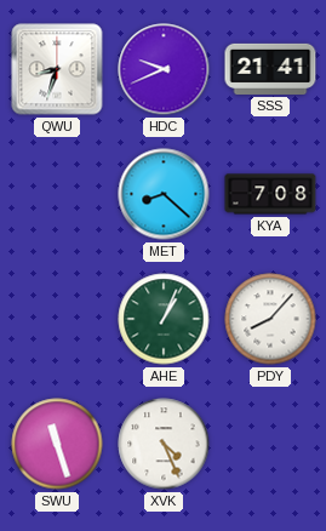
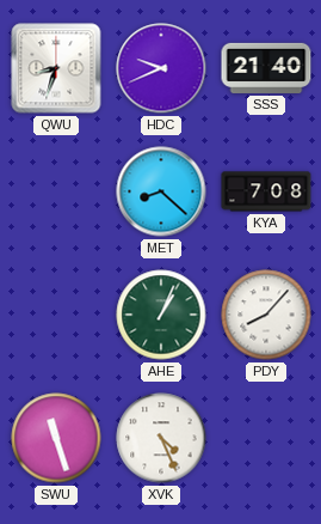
SSS: 21:41 -> 21:40 (266, 68)
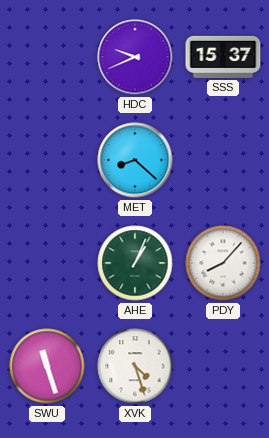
QWU: 8:33 -> none (56, 68)
SSS: 21:40 -> 15:37 (223, 57)
KYA: 7:08 -> none (266, 191)
XVK: 4:26 -> 4:27 (135, 366)
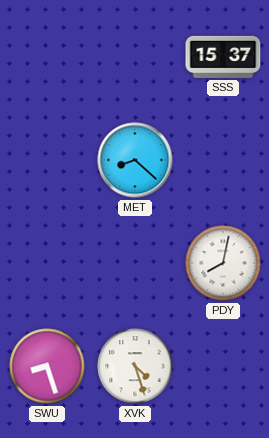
HDC: 9:41 -> none (135, 57)
AHE: 1:04 -> none (135, 263)
PDY: 8:07 -> 8:02 (223, 263)
SWU: 11:27 -> 8:27 (47, 366)
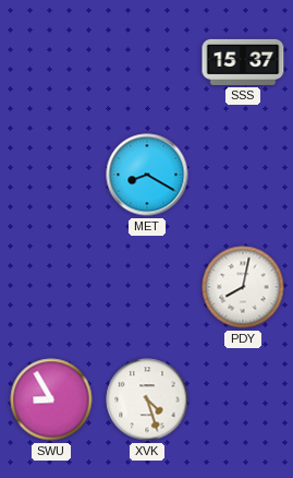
MET: 8:22 -> 8:20 (147, 175)
SWU: 8:27 -> 8:55 (51, 399)
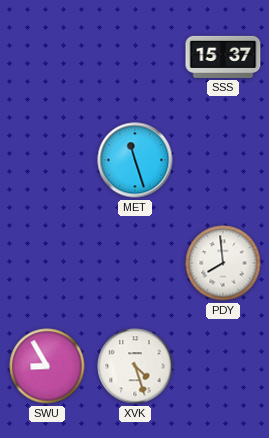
MET: 8:20 -> 11:27 (135, 160)
PDY: 8:02 -> 7:59 (223, 263)
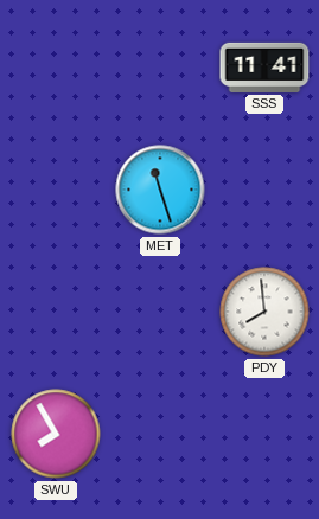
SSS: 15:37 -> 11:41 (264, 68)
SWU: 8:55 -> 7:55 (56, 434)
XVK: 4:27 -> none (135, 366)
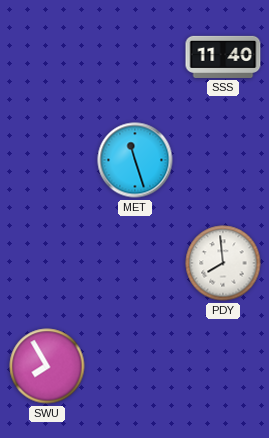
SSS: 11:41 -> 11:40 (223, 57)
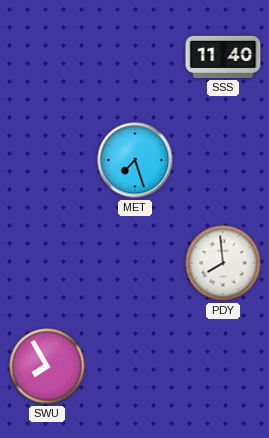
MET: 11:27 -> 7:27 (135, 160)
